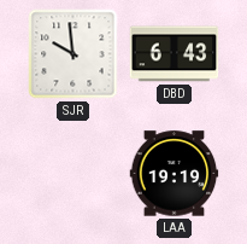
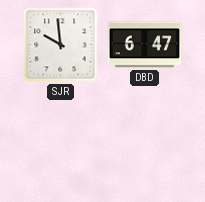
DBD: 6:43 -> 6:47 (145, 45)
LAA: 19:19 -> none (175, 174)
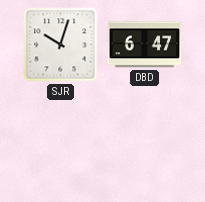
SJR: 9:59 -> 10:03 (61, 45)
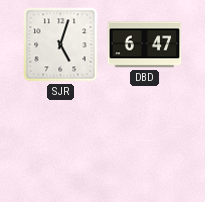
SJR: 10:03 -> 5:03 (61, 45)
